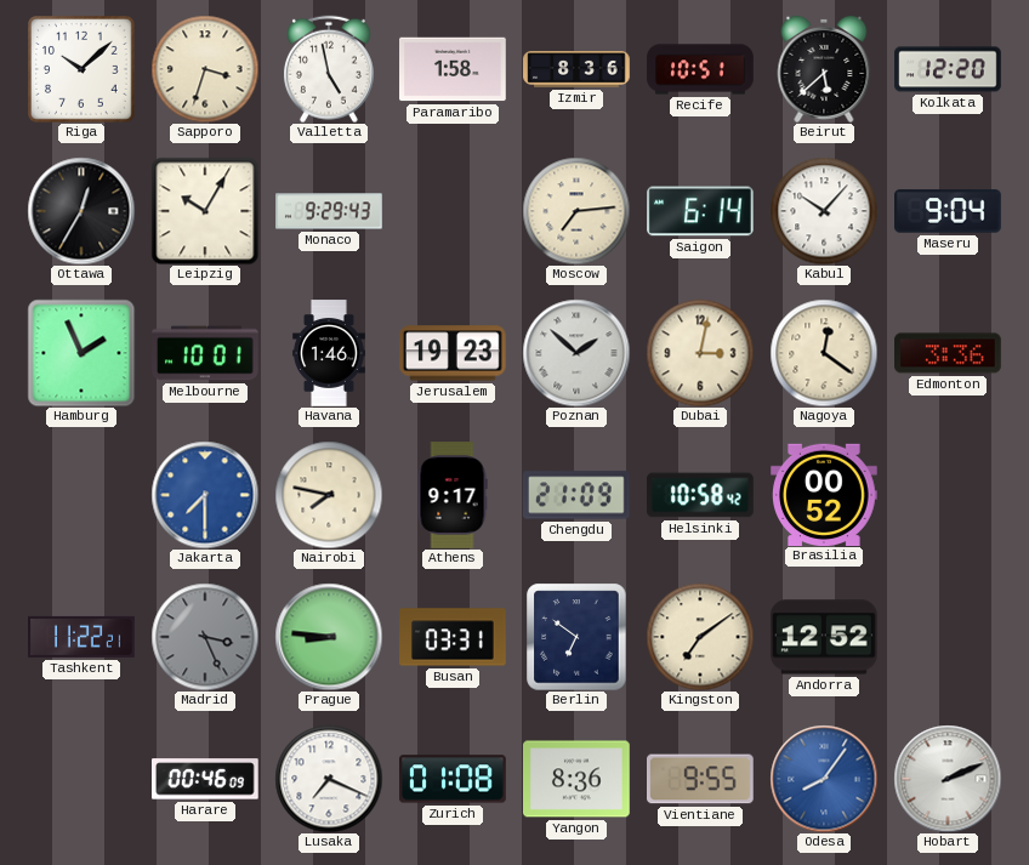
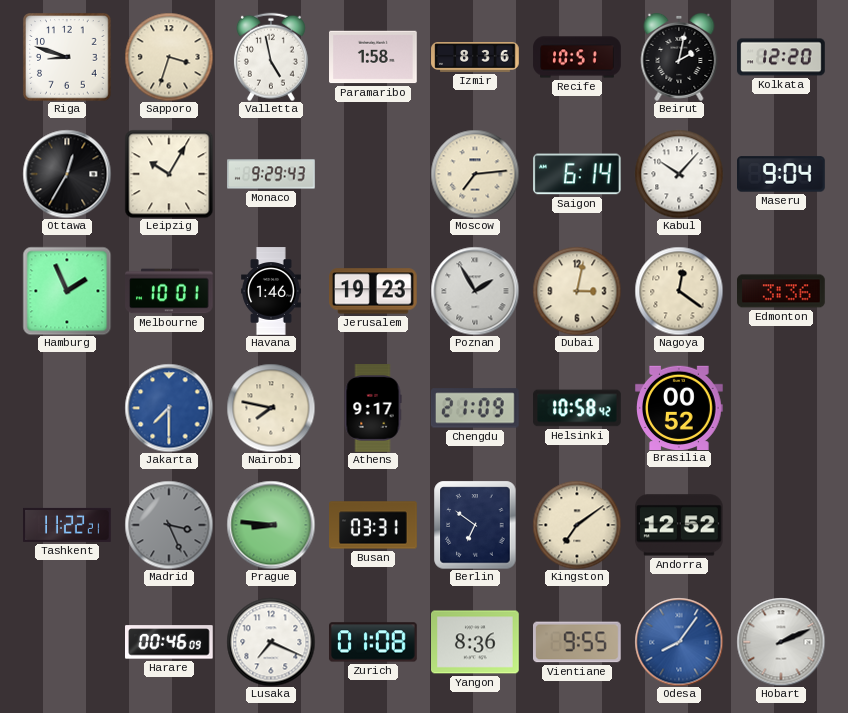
Riga: 10:08 -> 8:48 (67, 57)
Beirut: 5:38 -> 2:02 (679, 57)
Poznan: 1:52 -> 1:55 (475, 291)
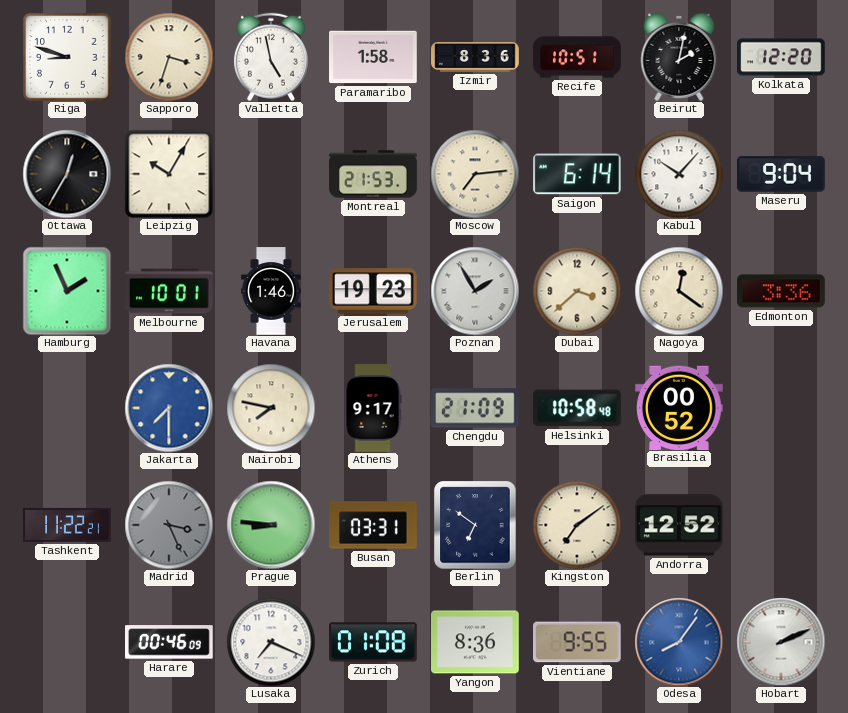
Monaco: 9:29 -> none (271, 174)
Montreal: none -> 21:53 (373, 174)
Dubai: 3:02 -> 3:38 (577, 291)
Helsinki: 10:58:42 -> 10:58:48 (577, 408)
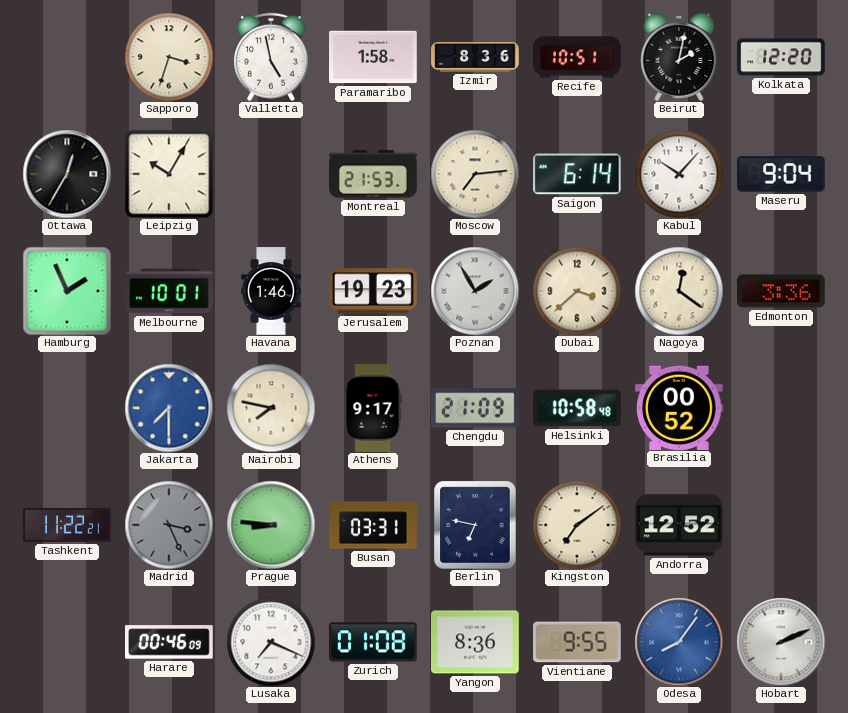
Riga: 8:48 -> none (67, 57)
Berlin: 6:51 -> 6:47 (475, 525)
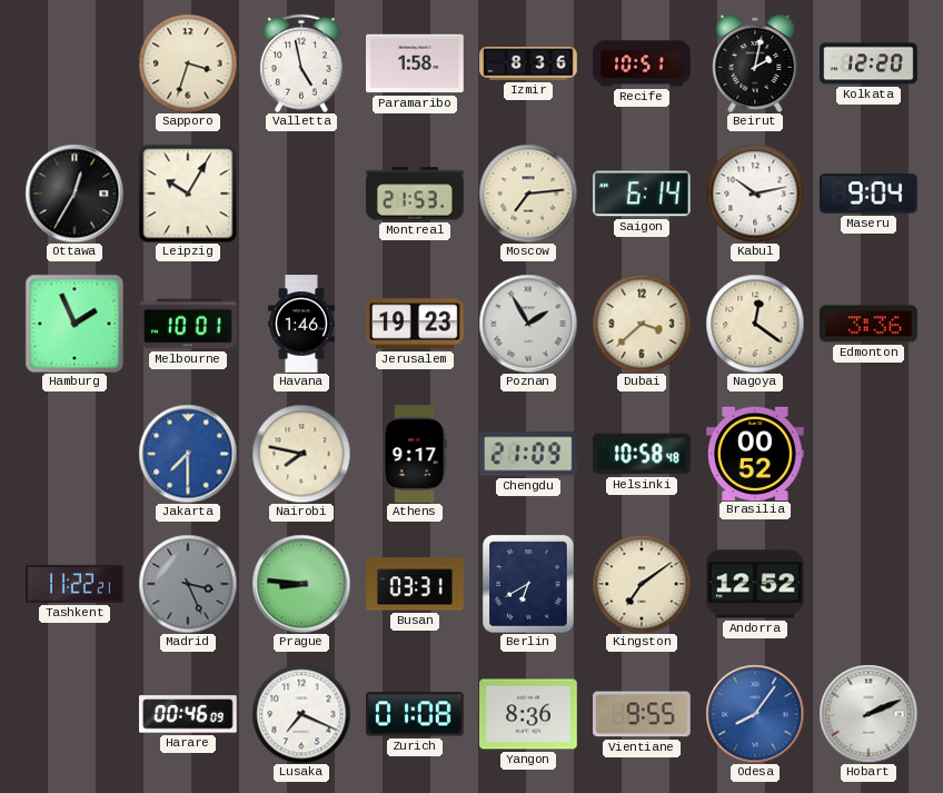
Kabul: 10:07 -> 10:13 (755, 194)
Berlin: 6:47 -> 6:40 (528, 584)
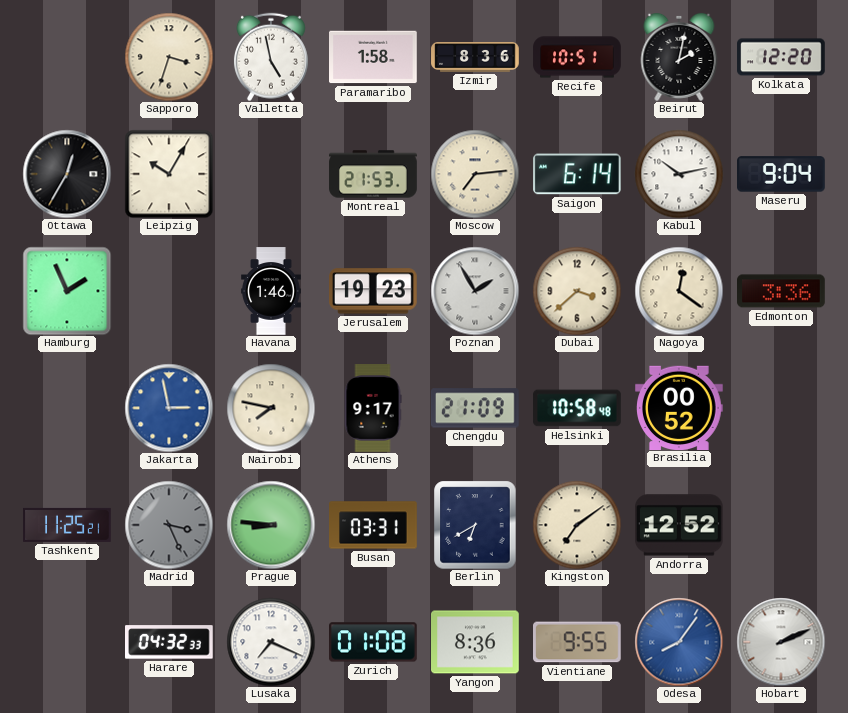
Melbourne: 10:01 -> none (189, 324)
Jakarta: 7:30 -> 2:58 (169, 408)
Tashkent: 11:22 -> 11:25 (67, 525)
Harare: 00:46 -> 04:32 (170, 642)
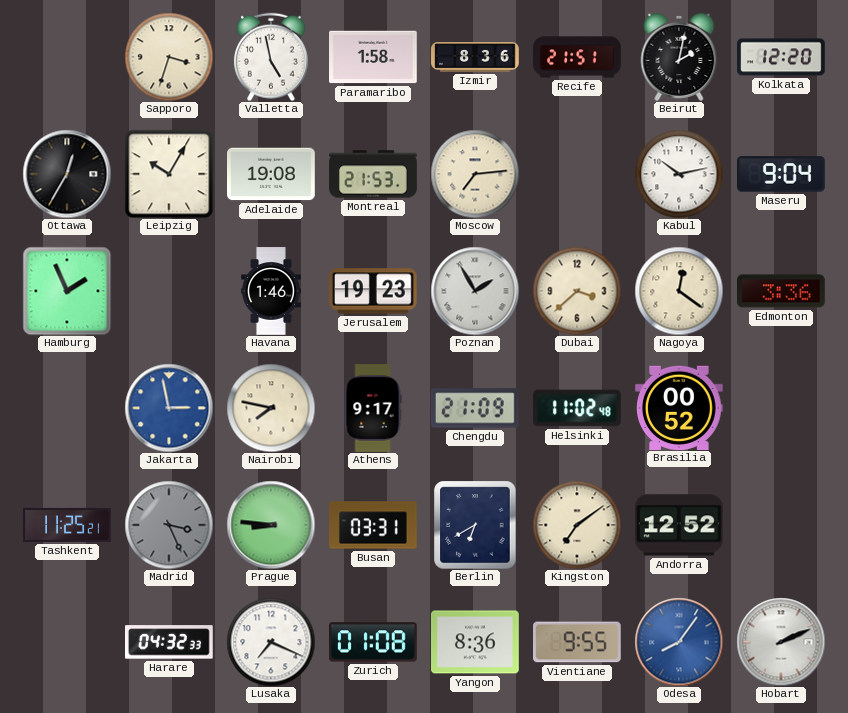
Recife: 10:51 -> 21:51 (577, 57)
Adelaide: none -> 19:08 (272, 174)
Saigon: 6:14 -> none (578, 174)
Helsinki: 10:58 -> 11:02 (577, 408)
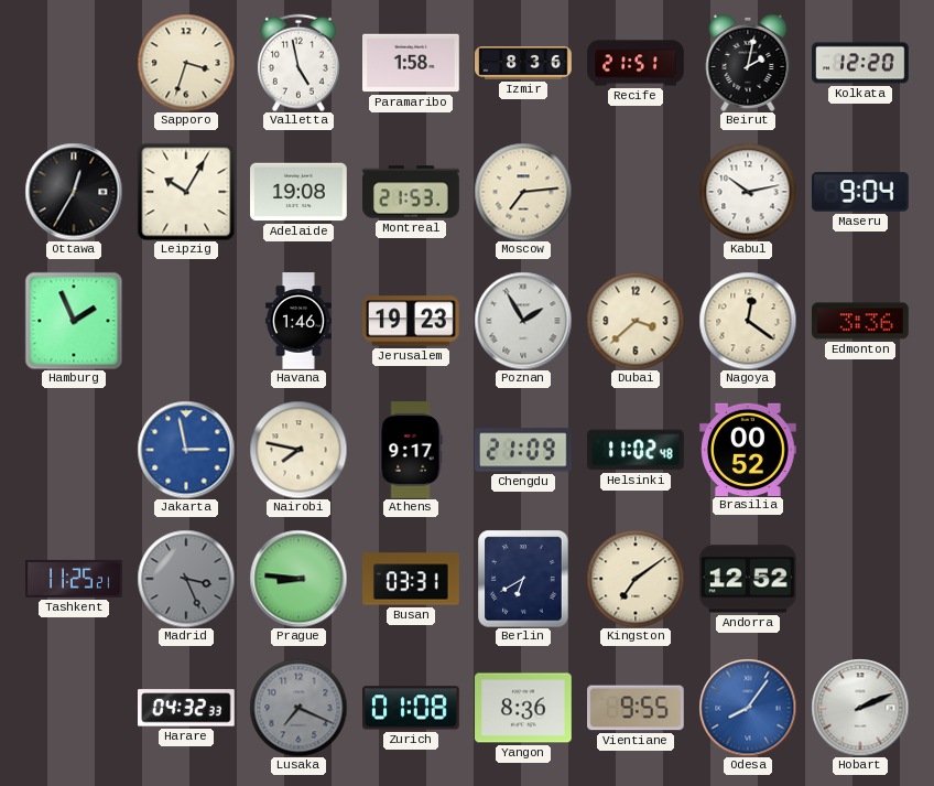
Lusaka dial: white -> grey (298, 708)
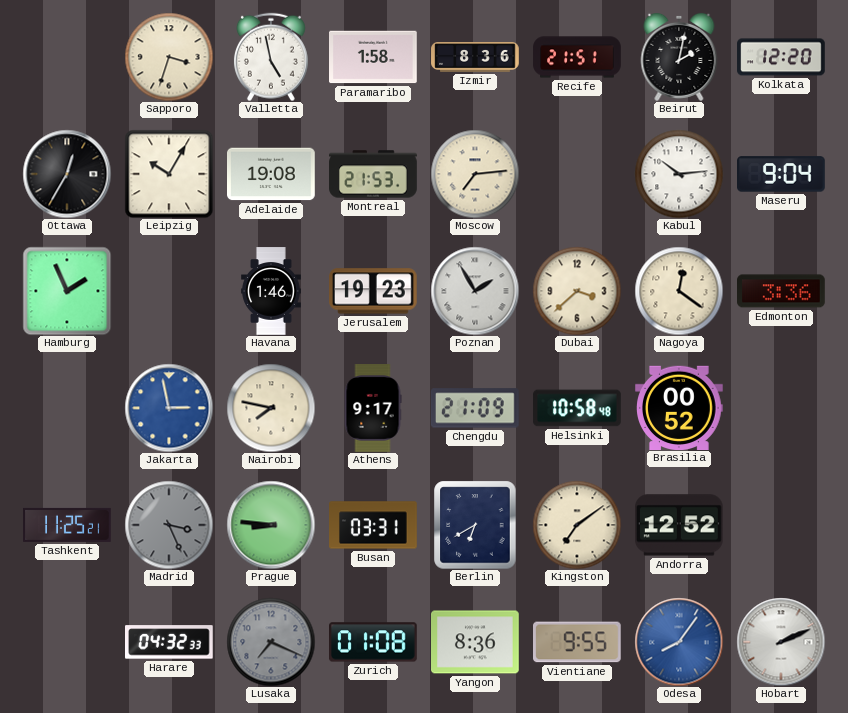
Kabul: 10:13 -> 10:14 (679, 174)
Helsinki: 11:02 -> 10:58 (577, 408)
